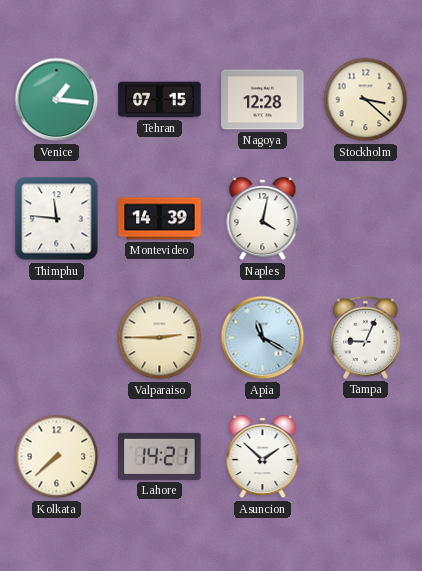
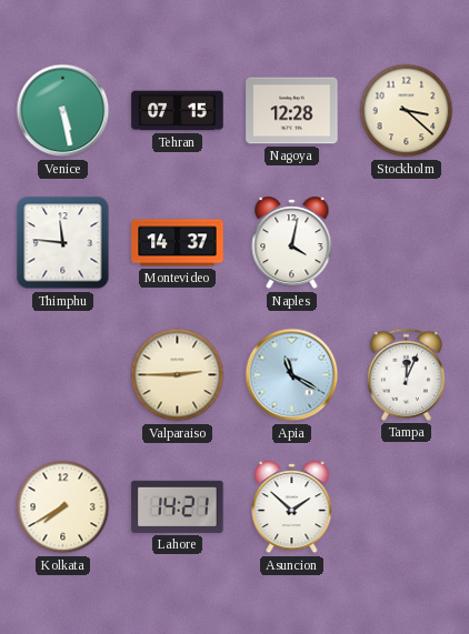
Venice: 1:16 -> 5:28 (63, 111)
Montevideo: 14:39 -> 14:37 (178, 243)
Tampa: 9:04 -> 12:04 (406, 374)
Kolkata: 7:38 -> 7:40 (63, 507)
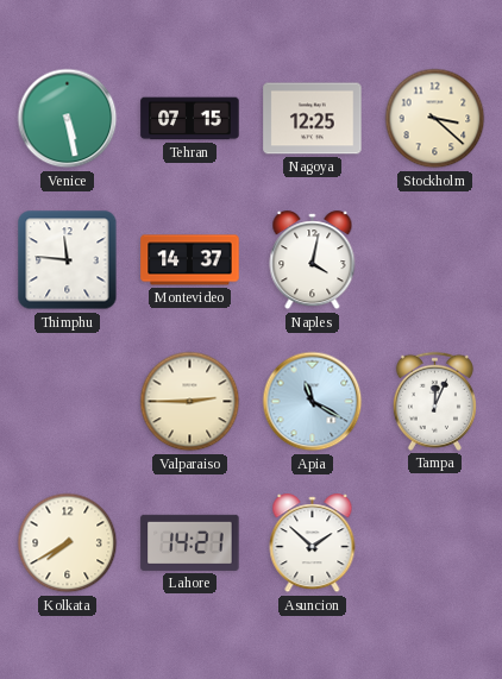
Nagoya: 12:28 -> 12:25 (313, 119)
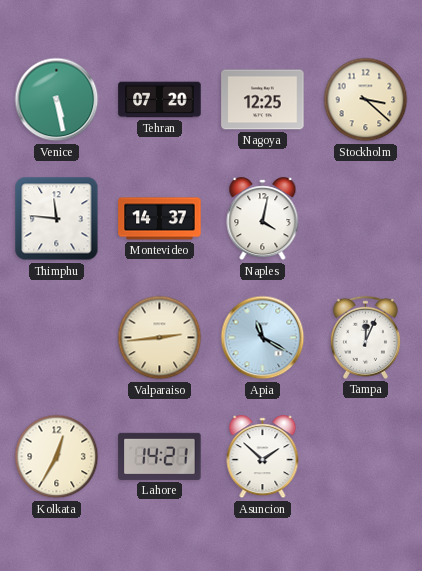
Tehran: 07:15 -> 07:20 (160, 100)
Valparaiso: 2:45 -> 2:44 (160, 338)
Kolkata: 7:40 -> 12:35 (57, 457)
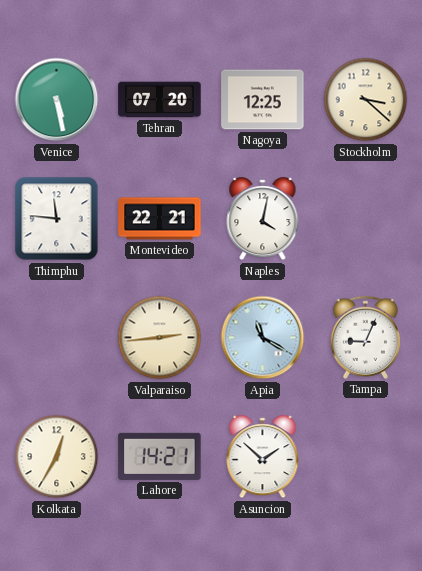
Montevideo: 14:37 -> 22:21 (160, 219)
Tampa: 12:04 -> 9:04 (365, 337)
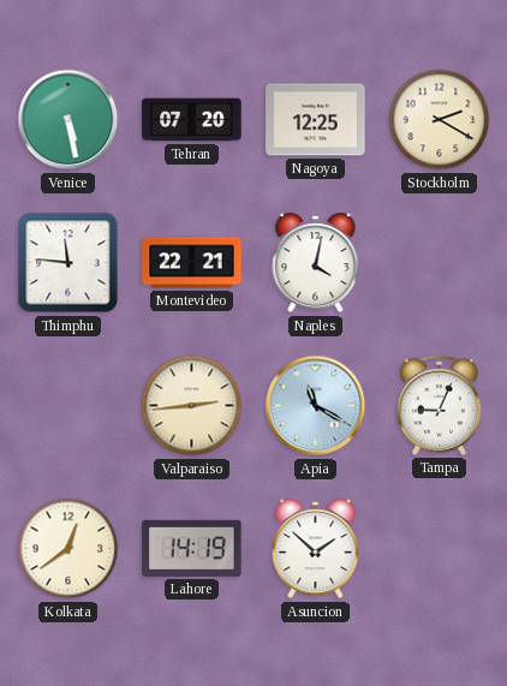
Stockholm: 3:22 -> 2:20 (440, 120)
Kolkata: 12:35 -> 12:39 (68, 549)
Lahore: 14:21 -> 14:19 (192, 548)
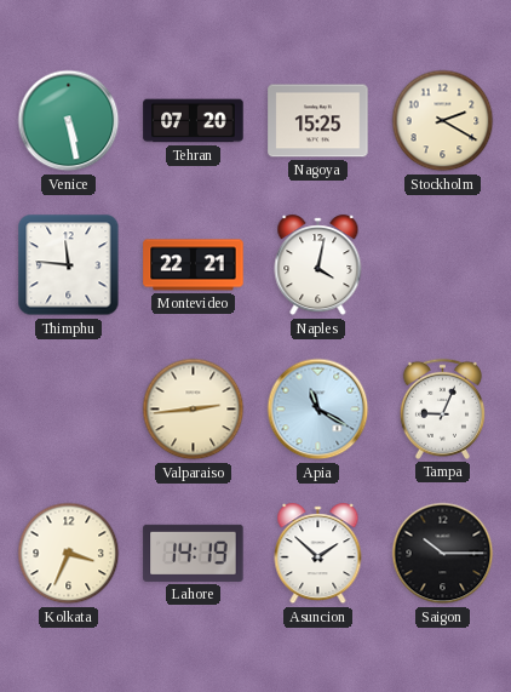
Nagoya: 12:25 -> 15:25 (318, 121)
Kolkata: 12:39 -> 3:34 (69, 554)
Saigon: none -> 10:15 (443, 554)
